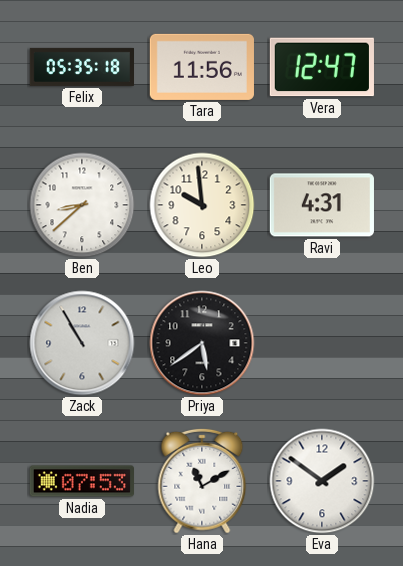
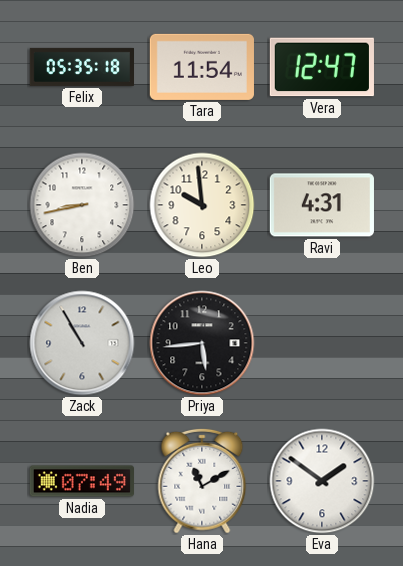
Tara: 11:56 -> 11:54 (202, 67)
Ben: 8:38 -> 8:43 (82, 205)
Priya: 5:39 -> 5:44 (202, 343)
Nadia: 07:53 -> 07:49 (81, 481)
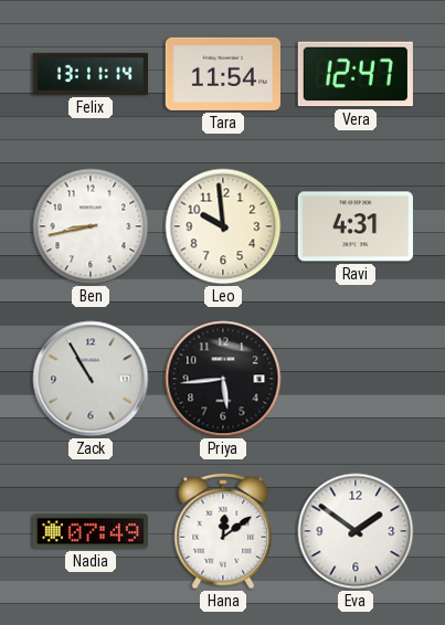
Felix: 05:35 -> 13:11 (89, 74)
Hana: 11:10 -> 12:09 (223, 531)
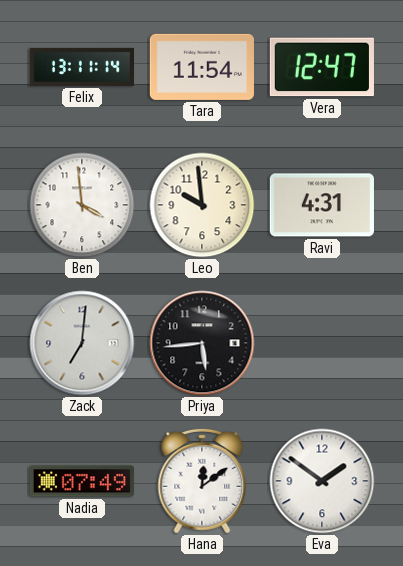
Ben: 8:43 -> 3:59 (82, 205)
Zack: 10:55 -> 7:01 (82, 343)
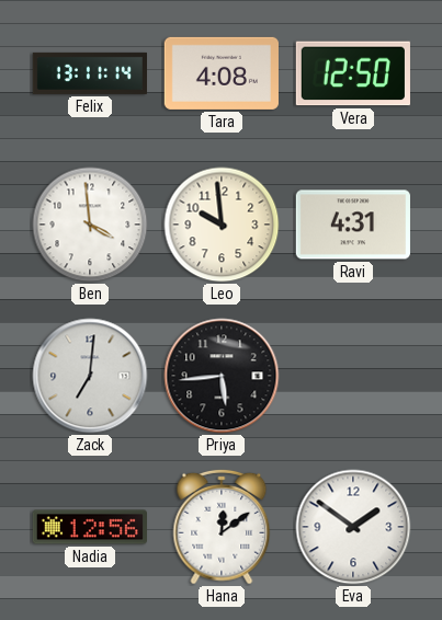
Tara: 11:54 -> 4:08 (222, 73)
Vera: 12:47 -> 12:50 (353, 73)
Nadia: 07:49 -> 12:56 (89, 527)
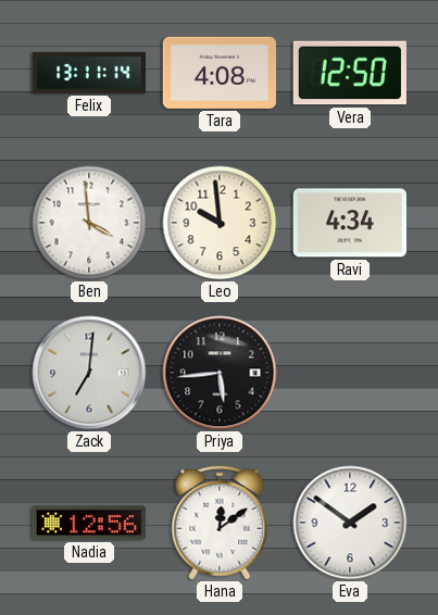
Ravi: 4:31 -> 4:34 (350, 223)
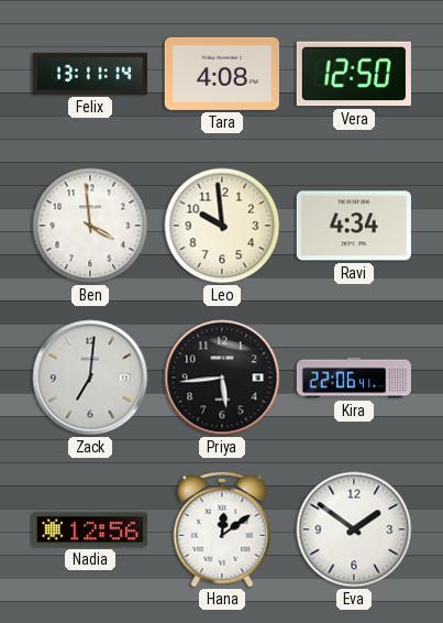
Kira: none -> 22:06 (353, 378)
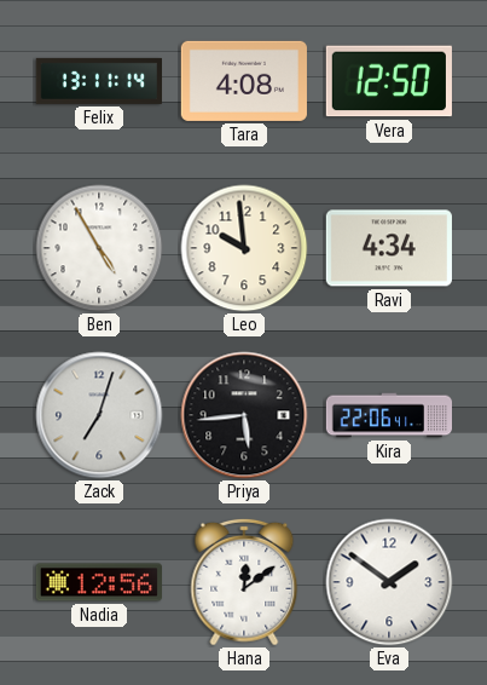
Ben: 3:59 -> 4:55 (99, 248)
Zack: 7:01 -> 7:03 (99, 415)
